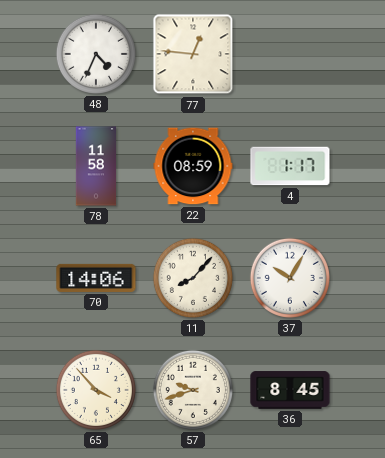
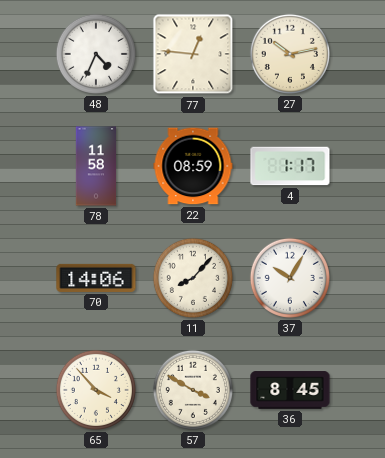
27: none -> 10:13 (290, 54)
57: 9:42 -> 3:50 (193, 390)
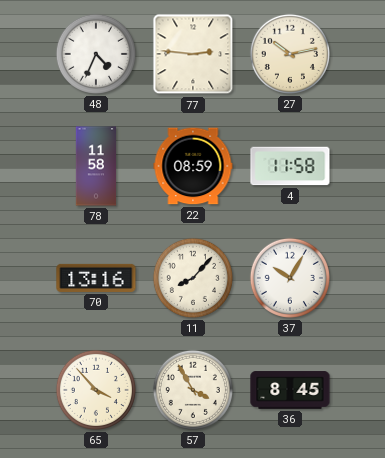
77: 12:46 -> 2:46 (193, 54)
4: 1:17 -> 11:58 (290, 166)
70: 14:06 -> 13:16 (96, 278)
57: 3:50 -> 3:55 (193, 390)
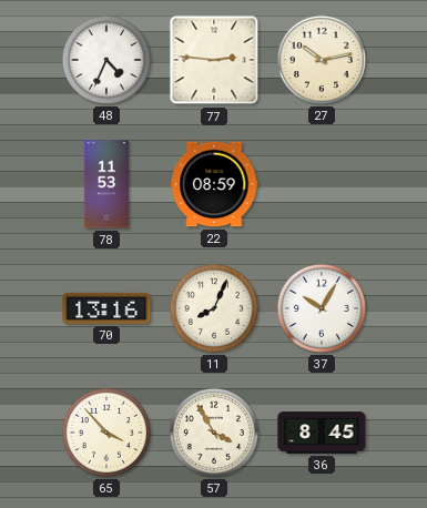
78: 11:58 -> 11:53 (106, 184)
4: 11:58 -> none (290, 166)
11: 8:07 -> 8:04 (214, 308)
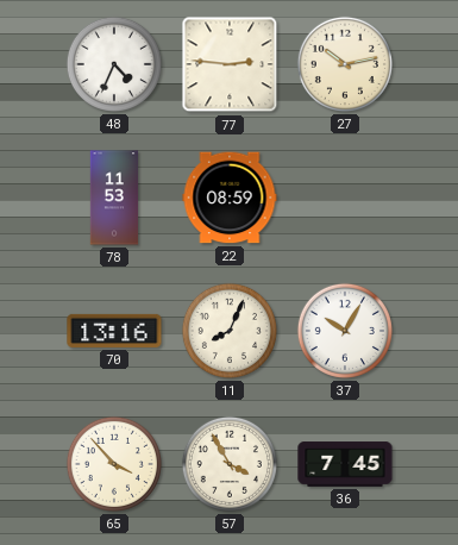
36: 8:45 -> 7:45 (345, 464)
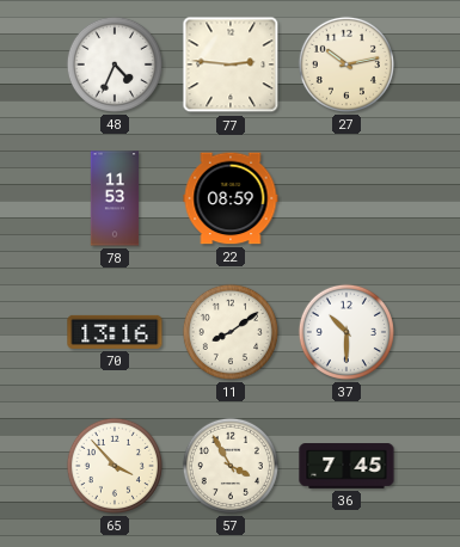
11: 8:04 -> 8:09 (231, 332)
37: 10:05 -> 10:30 (346, 332)
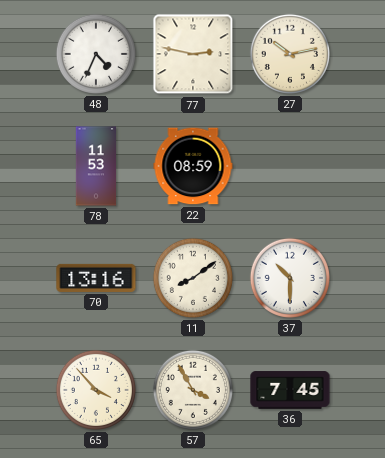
77: 2:46 -> 2:47 (193, 54)
